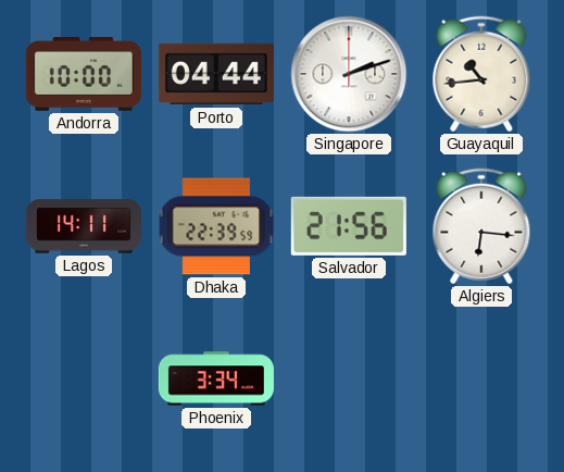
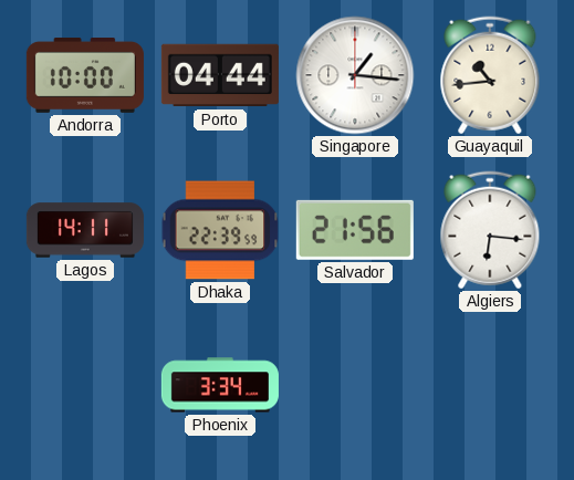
Singapore: 2:12 -> 1:16 (355, 75)
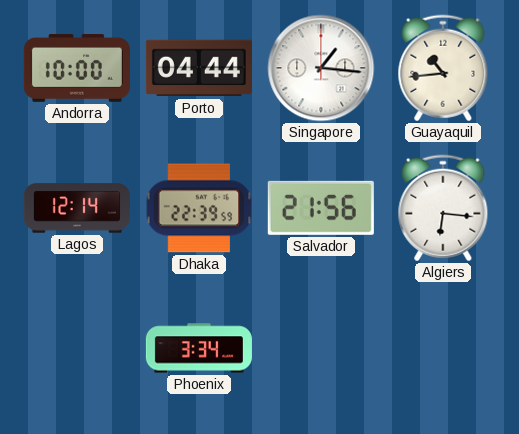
Lagos: 14:11 -> 12:14 (77, 208)
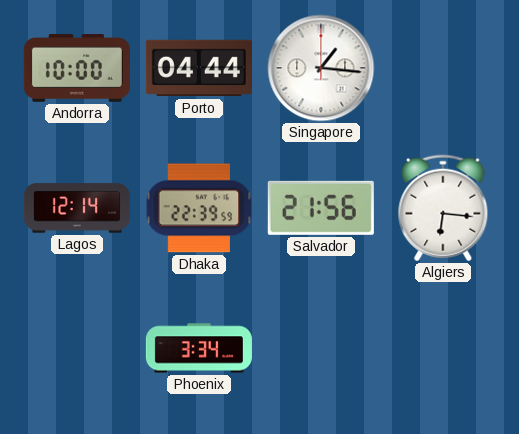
Guayaquil: 10:44 -> none (443, 68)
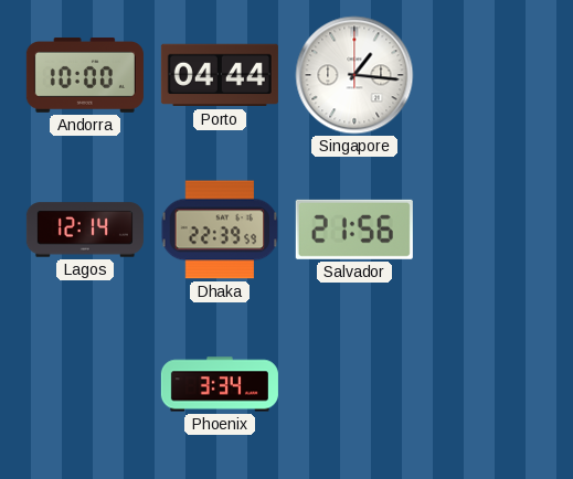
Algiers: 6:16 -> none (443, 208)
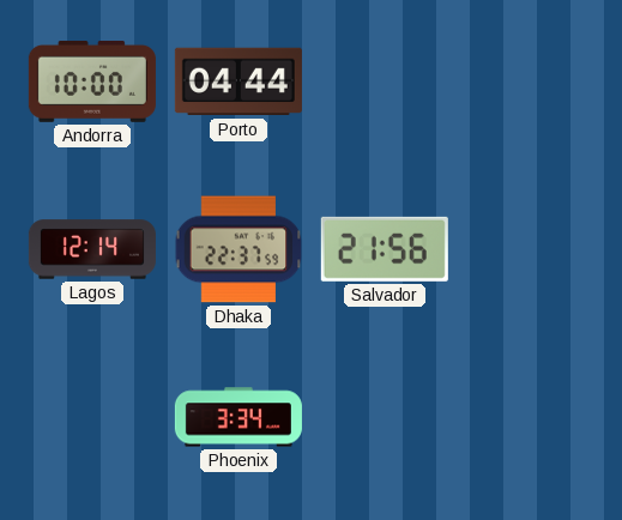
Singapore: 1:16 -> none (354, 75)
Dhaka: 22:39 -> 22:37 (238, 249)
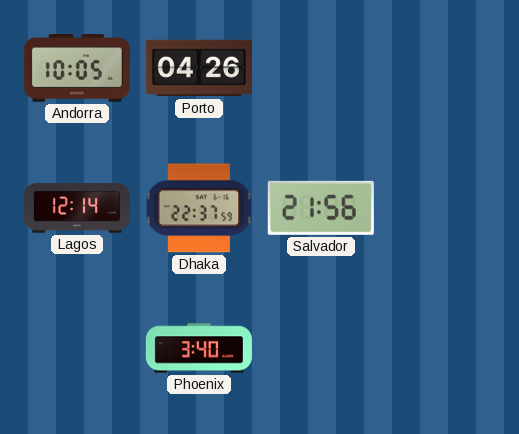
Andorra: 10:00 -> 10:05 (77, 69)
Porto: 04:44 -> 04:26 (199, 68)
Phoenix: 3:34 -> 3:40 (199, 348)
